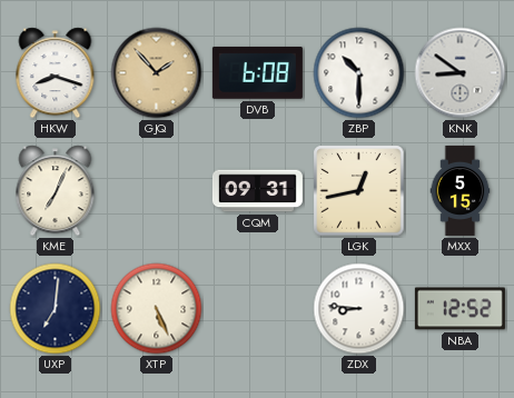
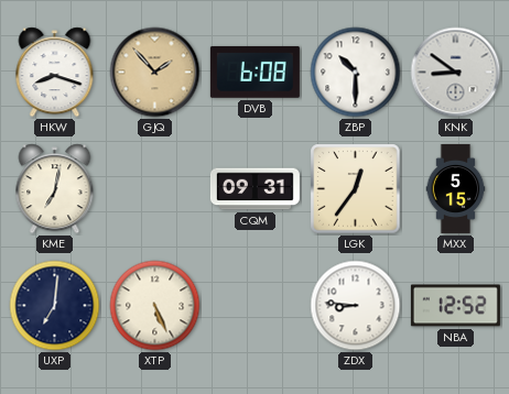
KME: 7:04 -> 7:02 (55, 189)
LGK: 12:43 -> 12:36 (356, 189)
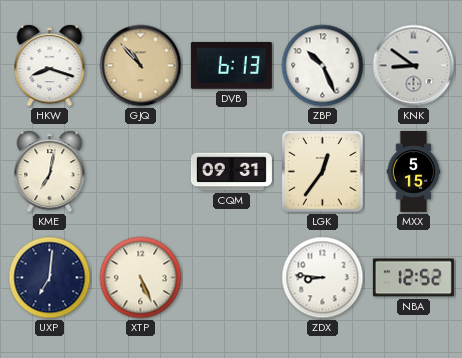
GJQ: 1:53 -> 10:53 (141, 66)
DVB: 6:08 -> 6:13 (231, 65)
ZBP: 10:30 -> 10:26 (323, 66)
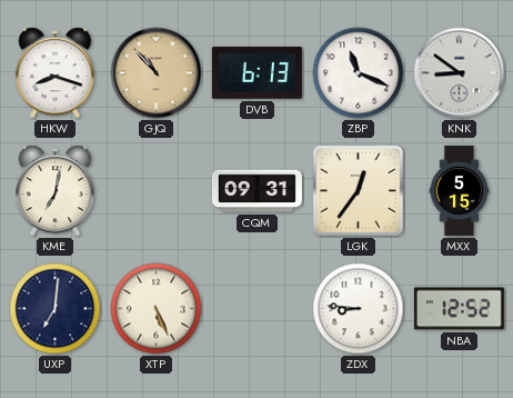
ZBP: 10:26 -> 11:19 (359, 73)
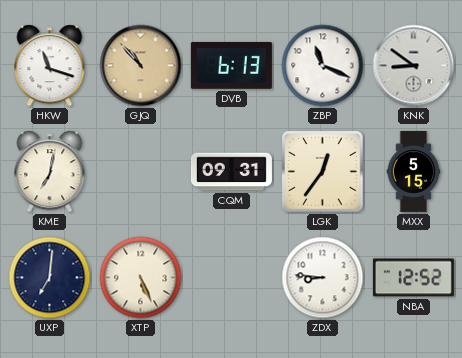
HKW: 8:18 -> 11:18 (50, 66)
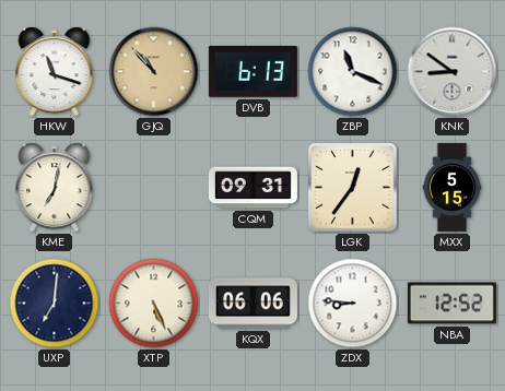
KQX: none -> 06:06 (252, 304)
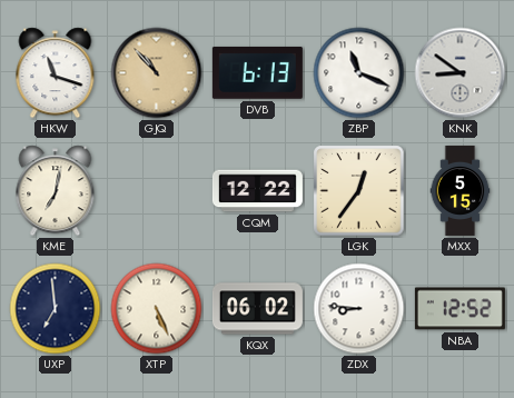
CQM: 09:31 -> 12:22 (257, 191)
UXP: 7:01 -> 6:59 (56, 309)
KQX: 06:06 -> 06:02 (257, 309)
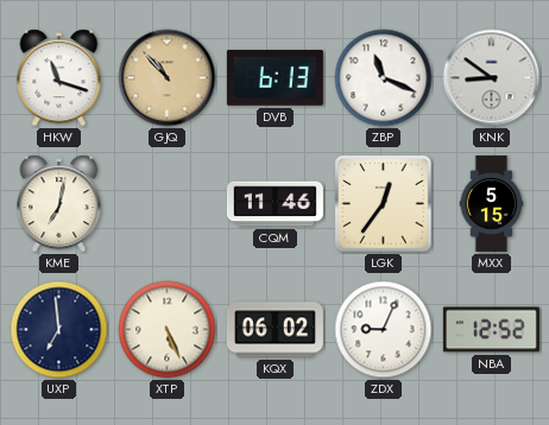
CQM: 12:22 -> 11:46 (274, 204)
ZDX: 8:46 -> 9:04 (384, 330)
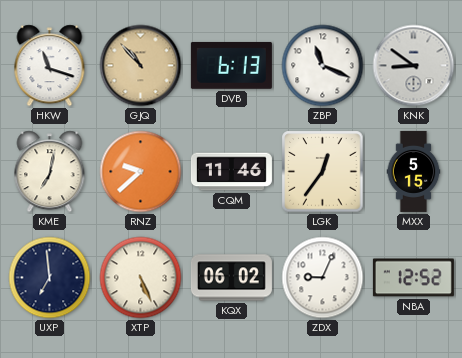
RNZ: none -> 9:38 (141, 172)
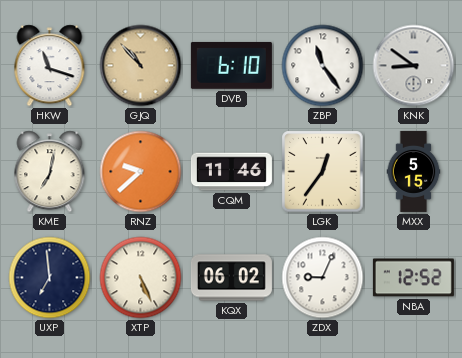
DVB: 6:13 -> 6:10 (231, 65)
ZBP: 11:19 -> 11:24 (323, 66)
